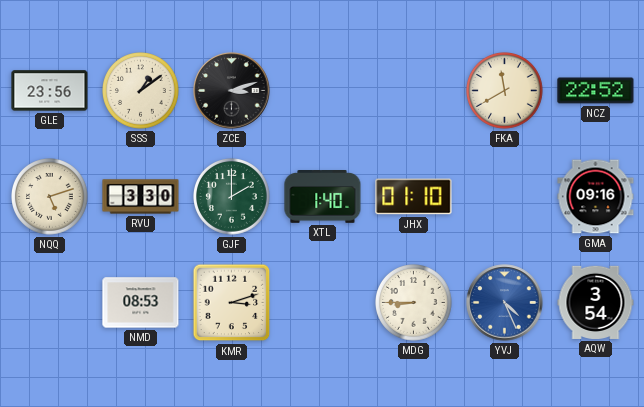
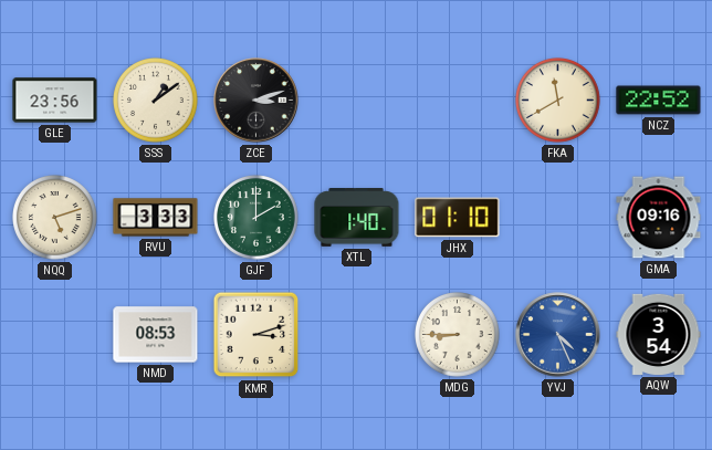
RVU: 3:30 -> 3:33 (156, 218)
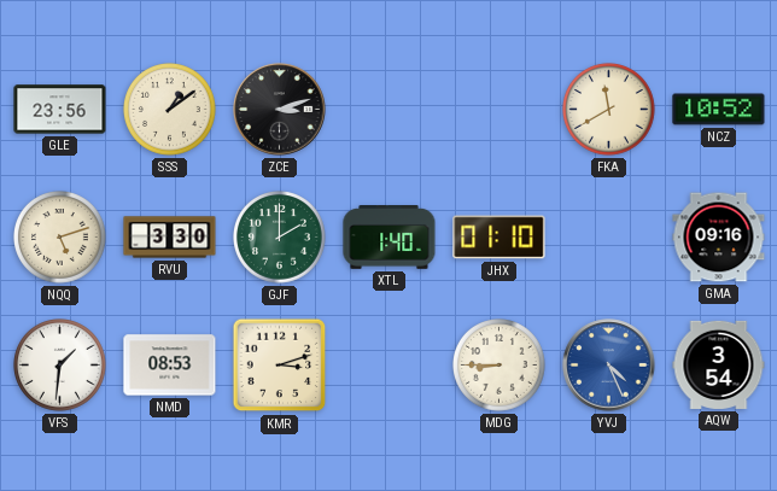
NCZ: 22:52 -> 10:52 (719, 110)
RVU: 3:33 -> 3:30 (170, 238)
VFS: none -> 1:31 (60, 366)
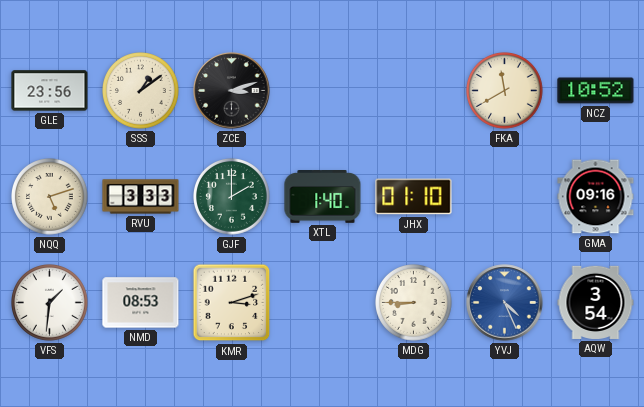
RVU: 3:30 -> 3:33 (141, 197)
